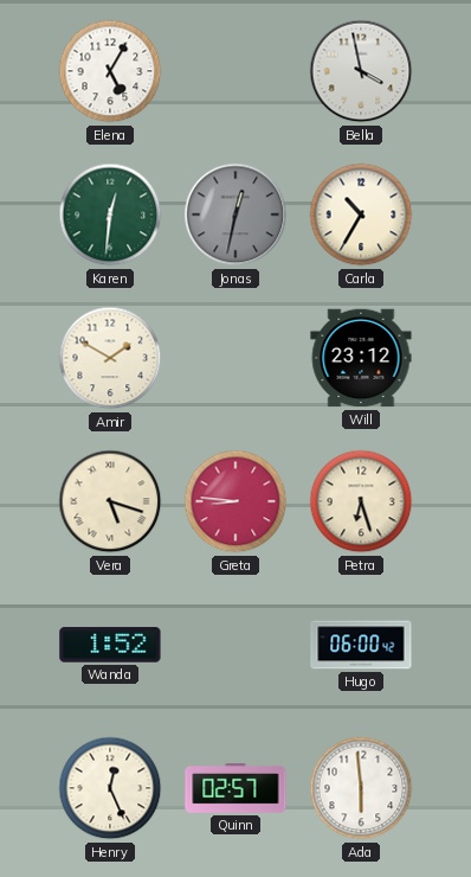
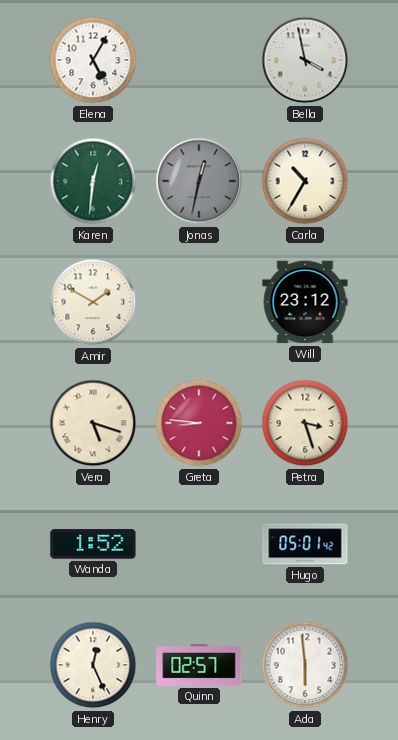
Petra: 6:27 -> 3:27 (305, 423)
Hugo: 06:00 -> 05:01 (305, 544)
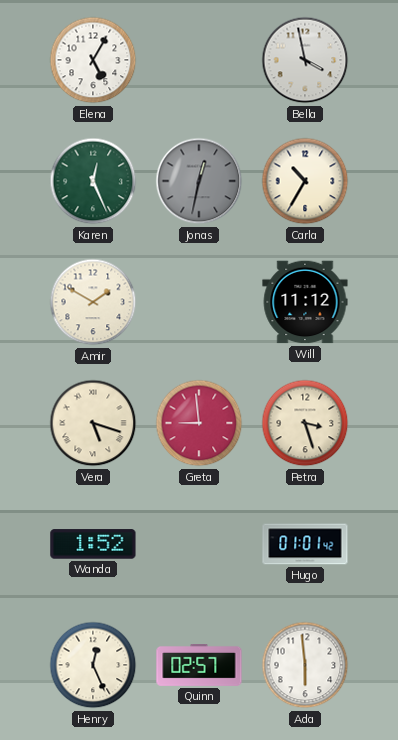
Karen: 12:31 -> 12:26 (93, 181)
Will: 23:12 -> 11:12 (305, 302)
Greta: 8:46 -> 8:59 (199, 423)
Hugo: 05:01 -> 01:01 (305, 544)
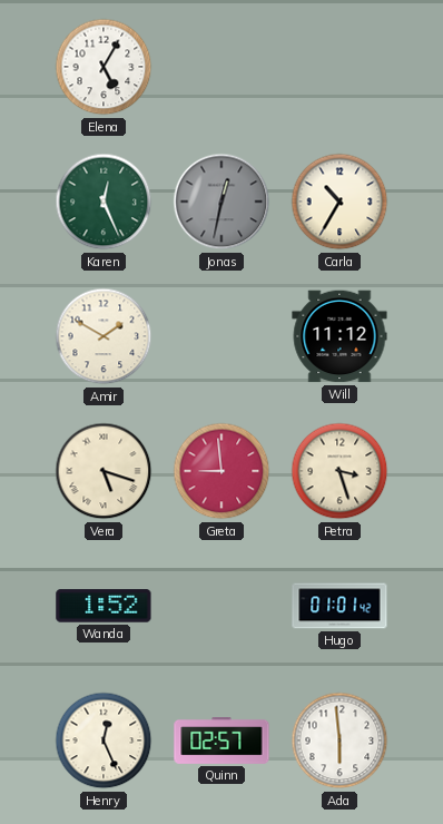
Bella: 3:58 -> none (305, 60)
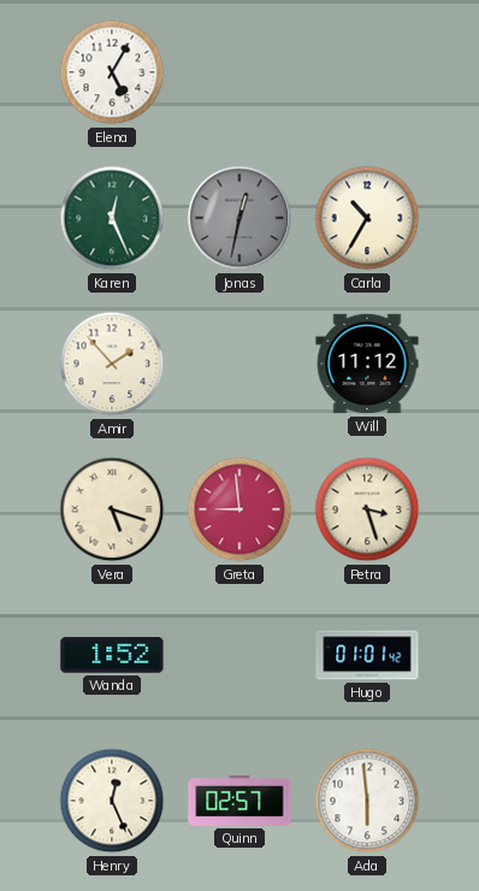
Amir: 1:50 -> 1:53 (112, 364)
